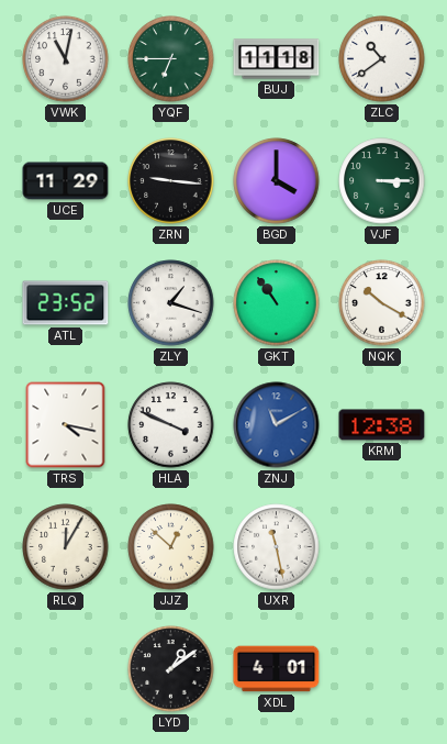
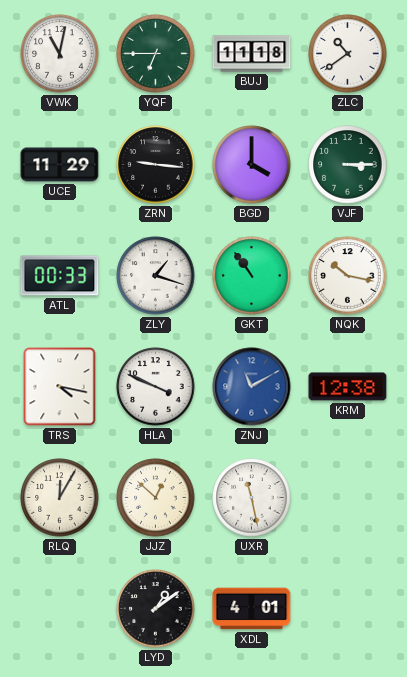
ATL: 23:52 -> 00:33 (60, 276)
NQK: 10:20 -> 10:17 (348, 276)
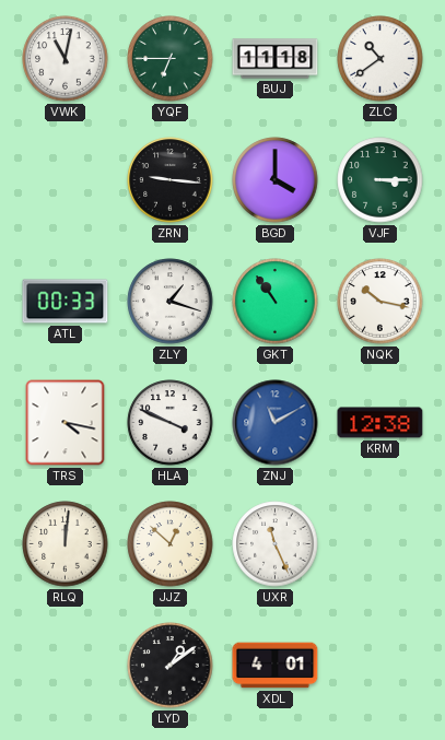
UCE: 11:29 -> none (60, 165)
RLQ: 12:05 -> 12:01 (66, 544)
UXR: 11:28 -> 11:26 (276, 544)
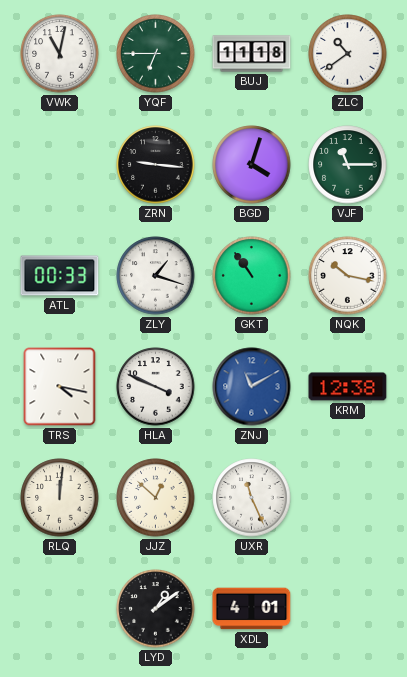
BGD: 4:00 -> 4:03 (252, 165)
VJF: 3:15 -> 11:15 (348, 165)
